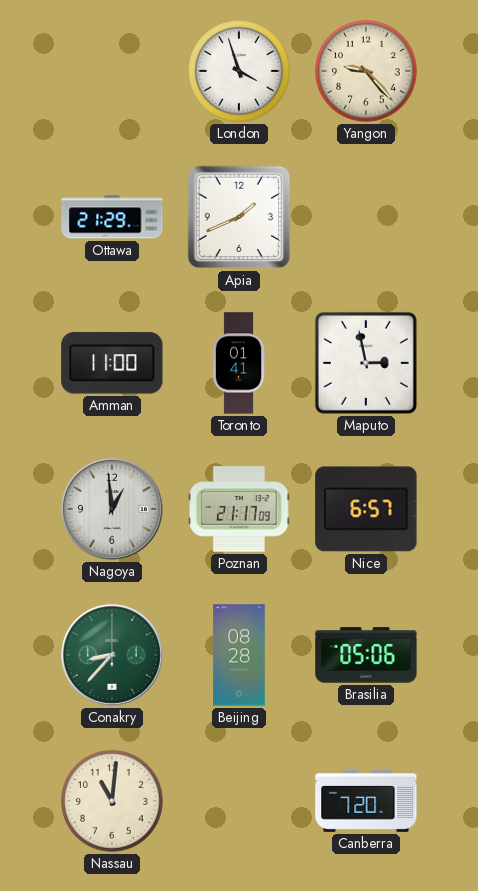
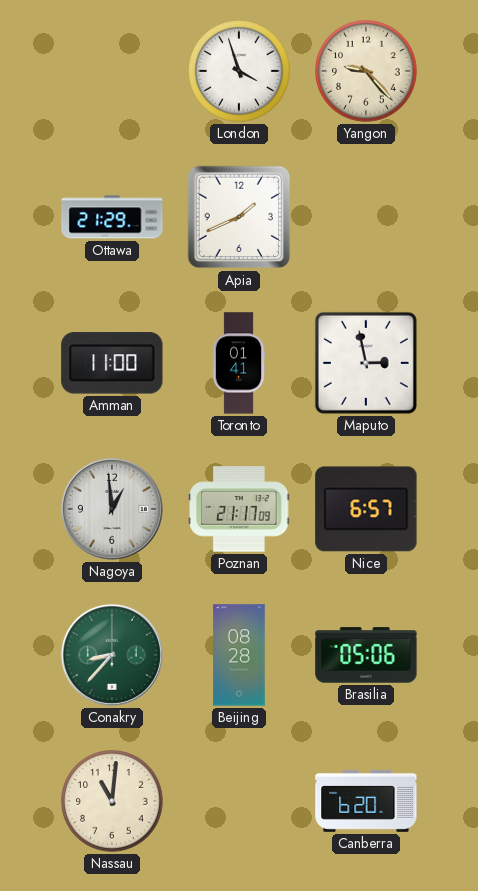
Canberra: 7:20 -> 6:20 (366, 801)
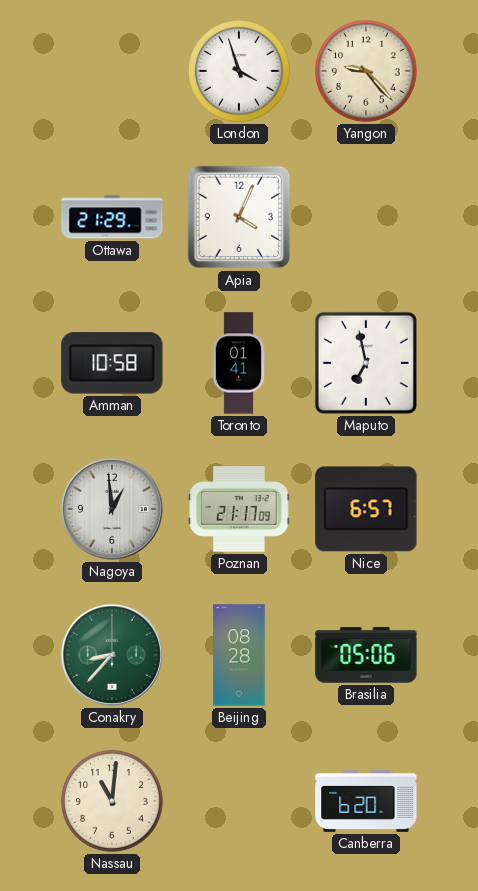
Apia: 1:41 -> 4:04 (239, 217)
Amman: 11:00 -> 10:58 (112, 363)
Maputo: 2:58 -> 6:58 (366, 363)
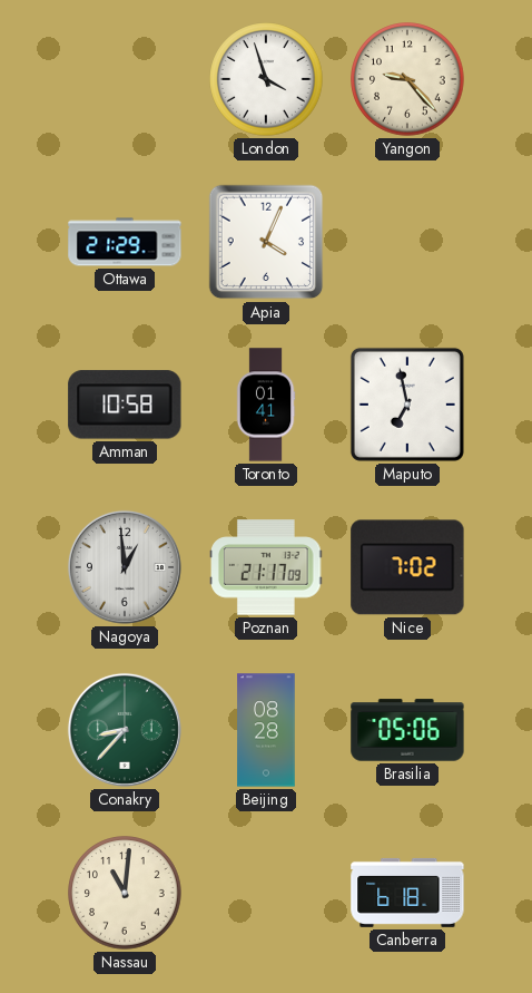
Nice: 6:57 -> 7:02 (407, 567)
Canberra: 6:20 -> 6:18 (407, 893)
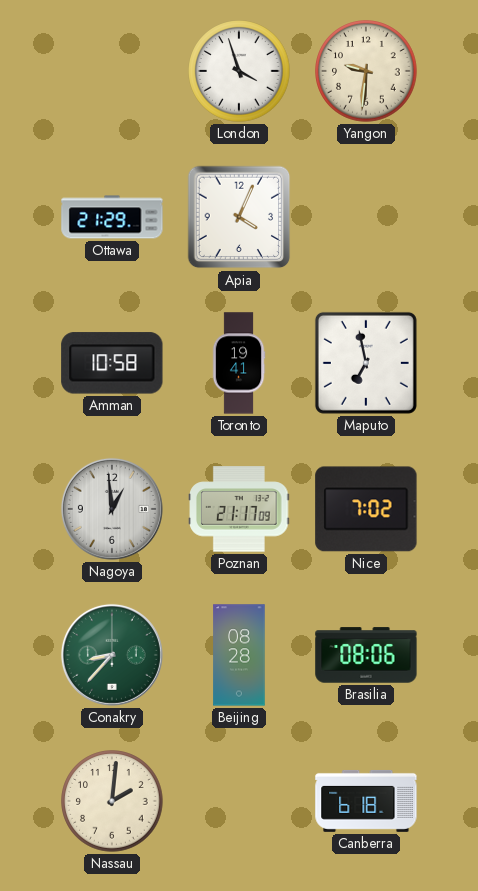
Yangon: 9:23 -> 9:31 (366, 71)
Toronto: 01:41 -> 19:41 (239, 363)
Brasilia: 05:06 -> 08:06 (366, 655)
Nassau: 11:01 -> 2:01 (112, 801)
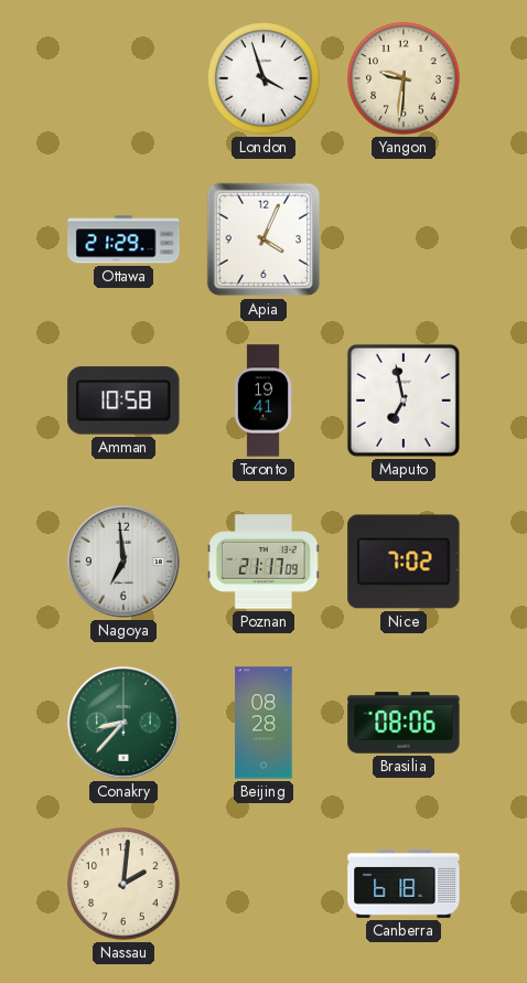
Nagoya: 12:59 -> 6:59 (123, 562)
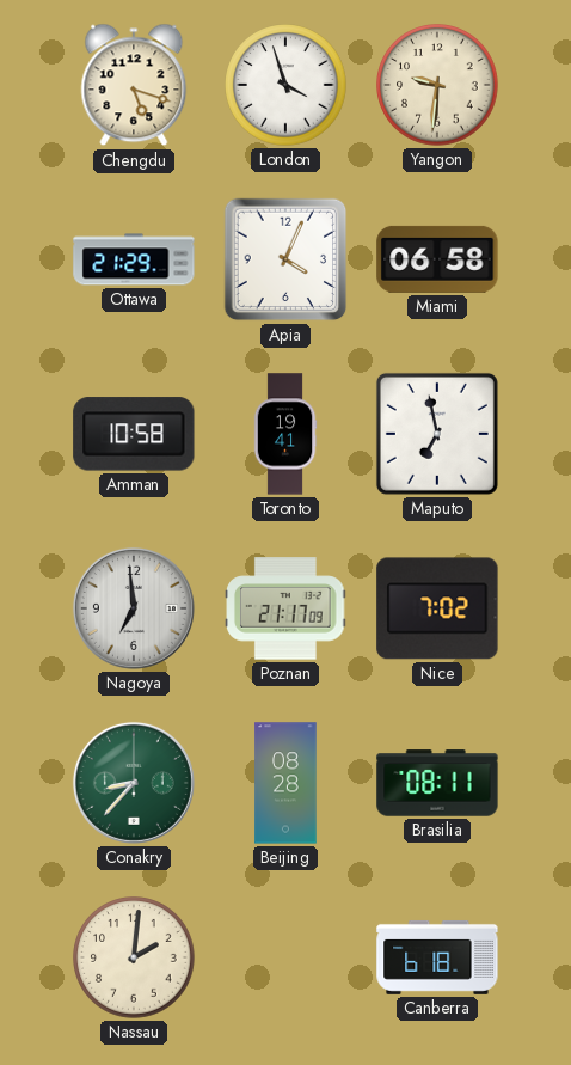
Chengdu: none -> 5:18 (134, 85)
Miami: none -> 06:58 (437, 259)
Brasilia: 08:06 -> 08:11 (437, 783)
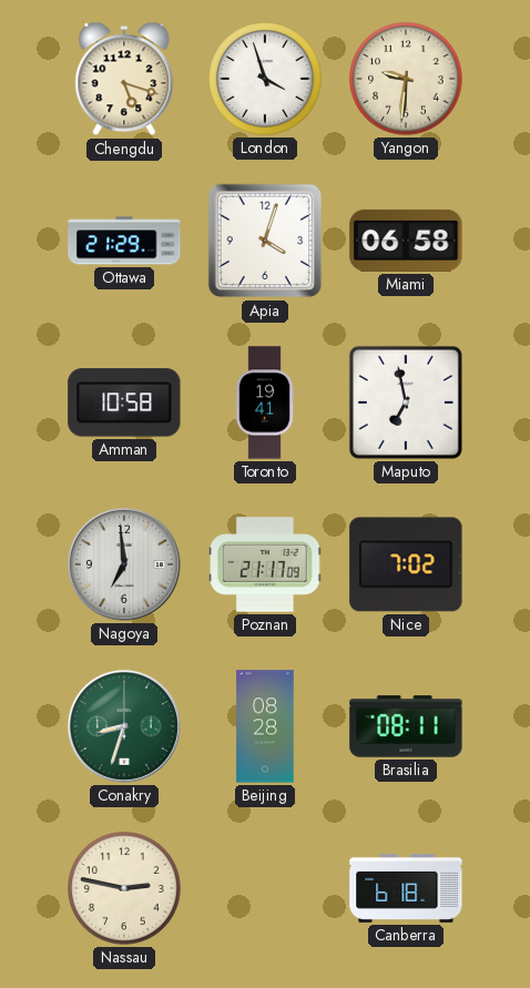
Apia: 4:04 -> 4:03 (265, 241)
Conakry: 8:37 -> 8:33 (124, 726)
Nassau: 2:01 -> 2:47 (124, 888)
